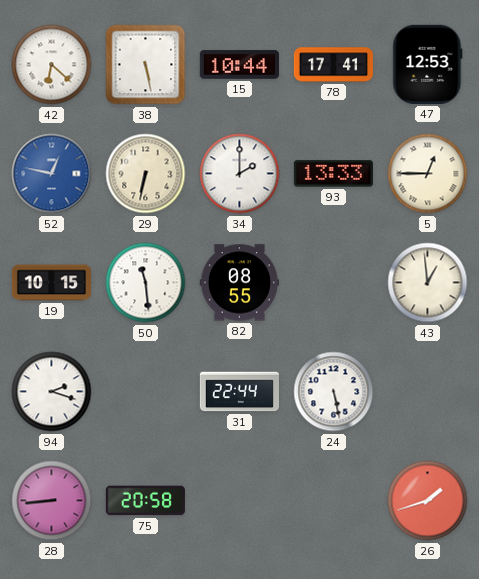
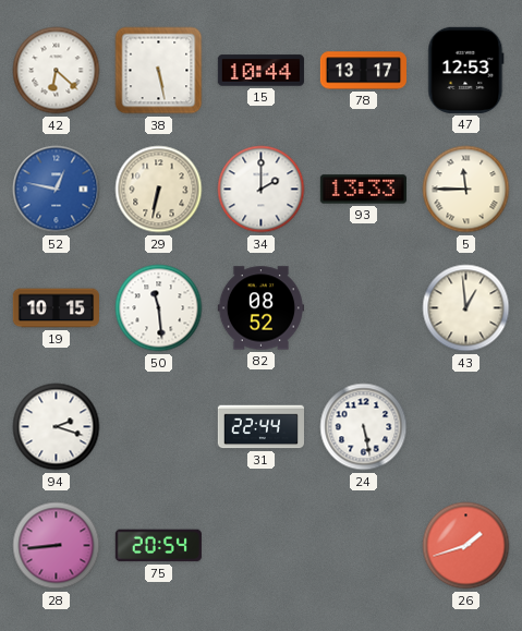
78: 17:41 -> 13:17 (363, 71)
5: 12:45 -> 11:45 (466, 190)
82: 08:55 -> 08:52 (260, 308)
75: 20:58 -> 20:54 (158, 546)
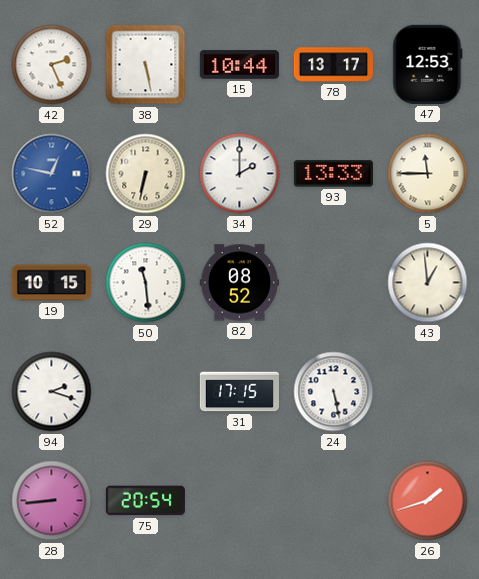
42: 6:22 -> 2:26 (52, 65)
31: 22:44 -> 17:15 (239, 392)
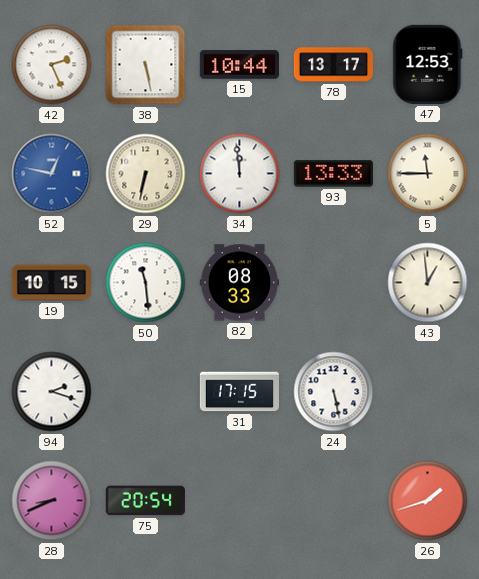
34: 2:00 -> 11:59 (240, 174)
82: 08:52 -> 08:33 (239, 283)
28: 8:44 -> 8:41 (52, 501)
